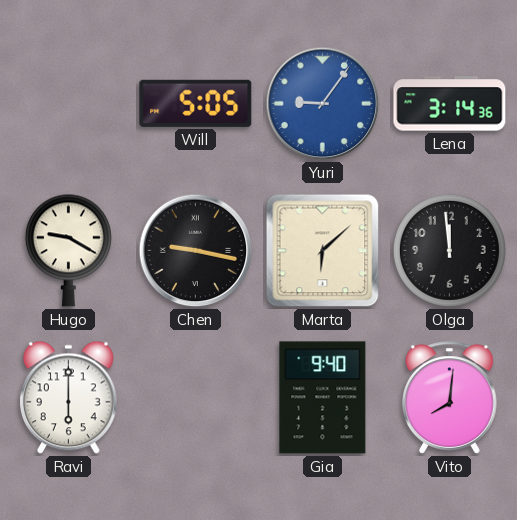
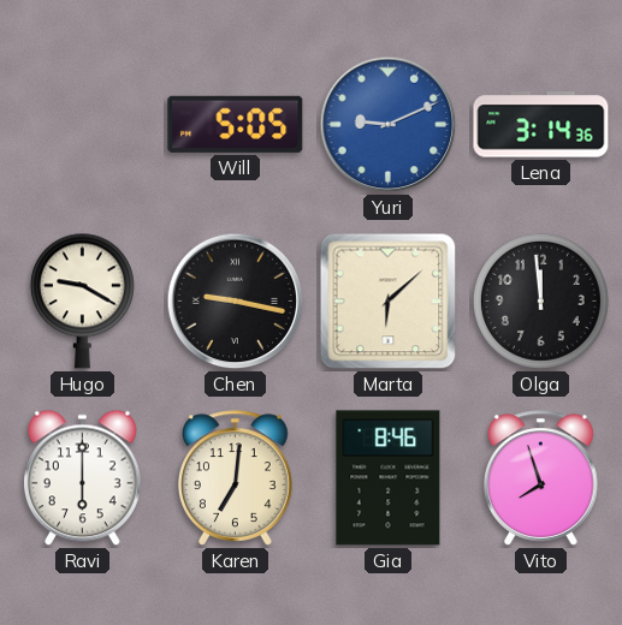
Yuri: 9:06 -> 9:11 (389, 125)
Karen: none -> 7:01 (236, 478)
Gia: 9:40 -> 8:46 (389, 478)
Vito: 8:01 -> 7:57 (541, 478)
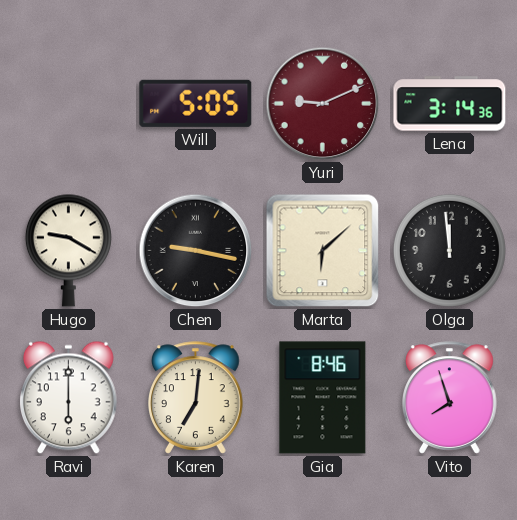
Yuri dial: blue -> burgundy (323, 104)
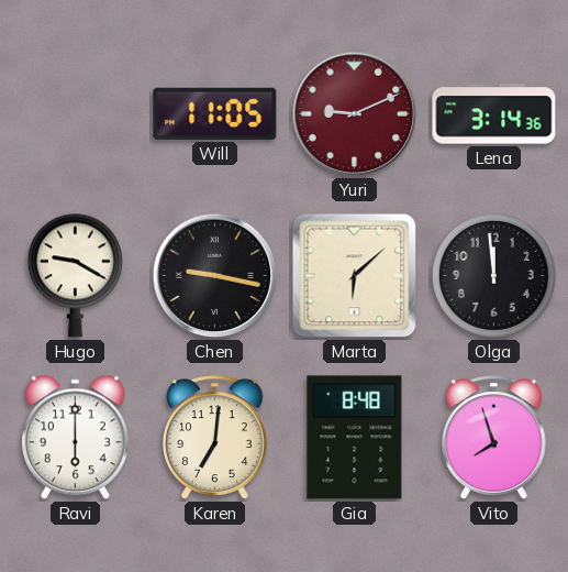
Will: 5:05 -> 11:05 (215, 113)
Gia: 8:46 -> 8:48 (355, 438)
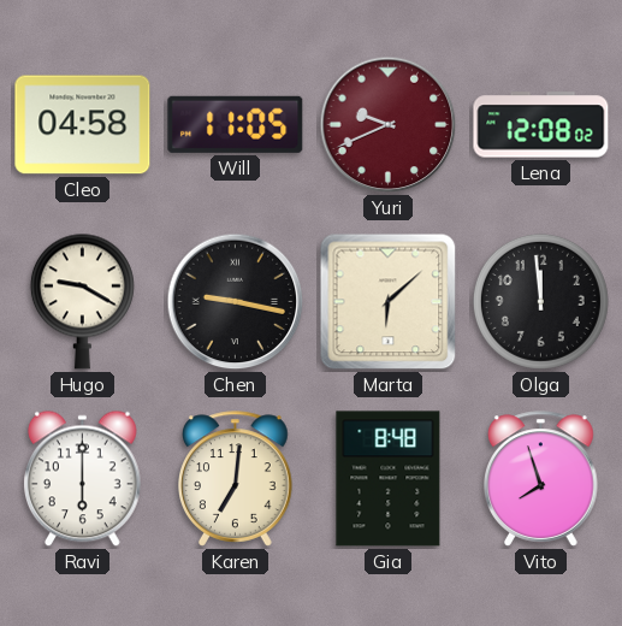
Cleo: none -> 04:58 (83, 125)
Yuri: 9:11 -> 9:41 (389, 125)
Lena: 3:14 -> 12:08 (541, 125)
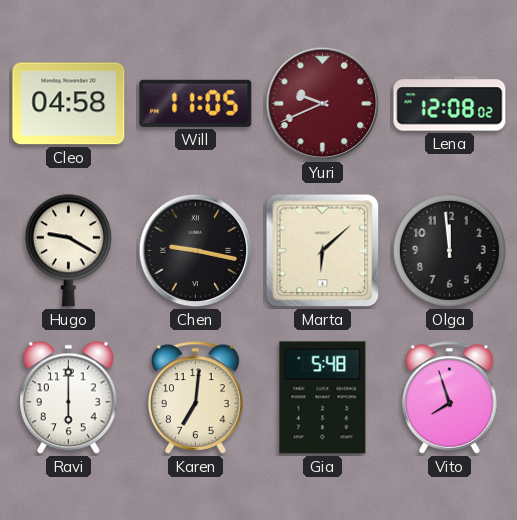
Gia: 8:48 -> 5:48 (323, 398)
